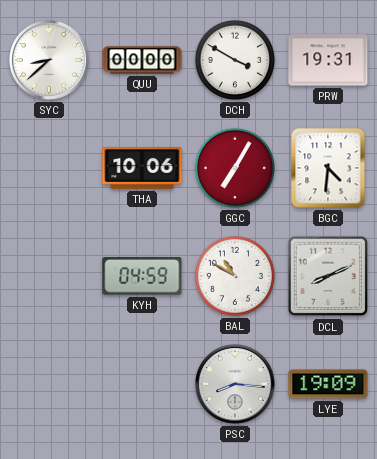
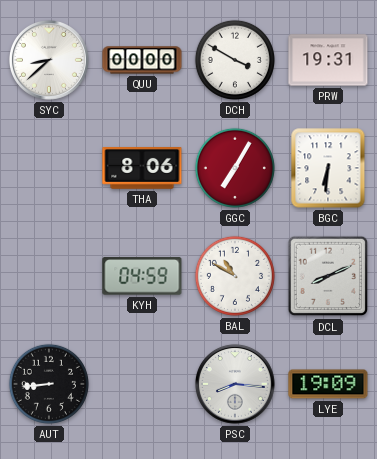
THA: 10:06 -> 8:06 (142, 169)
BGC: 4:31 -> 6:31 (328, 168)
AUT: none -> 8:44 (49, 384)
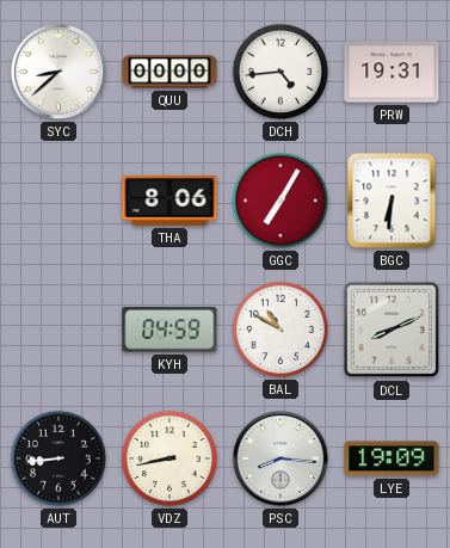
DCH: 3:50 -> 4:44 (281, 72)
VDZ: none -> 8:43 (169, 458)
